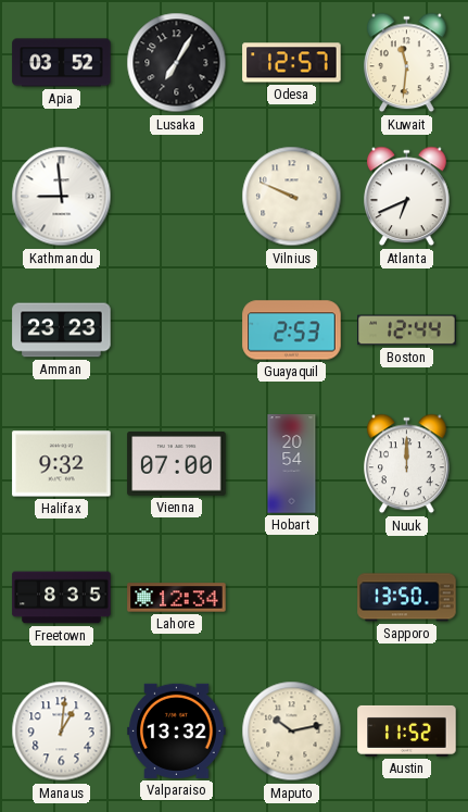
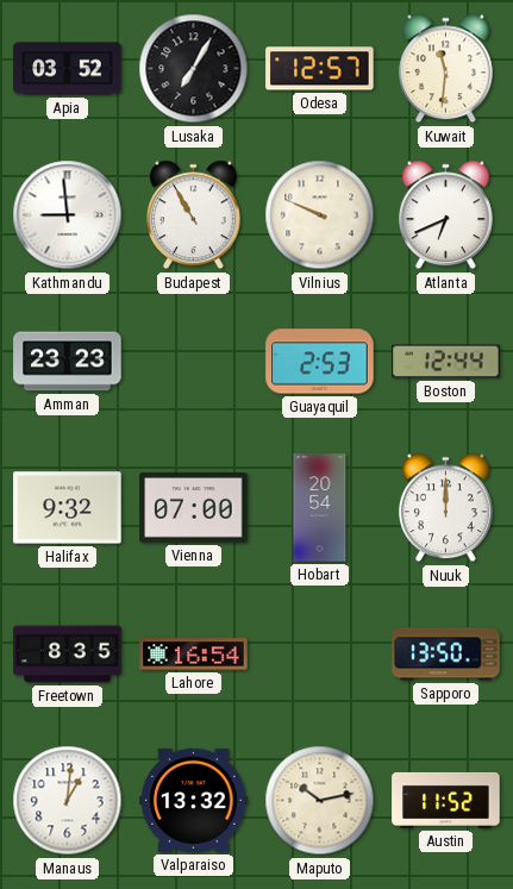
Budapest: none -> 10:55 (194, 215)
Lahore: 12:34 -> 16:54 (194, 655)
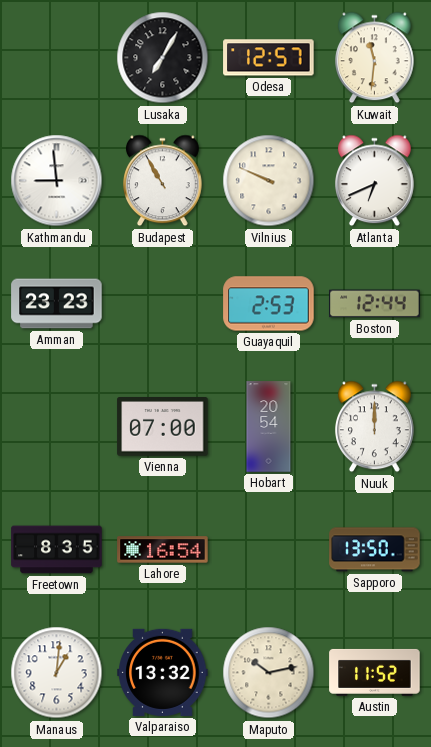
Apia: 03:52 -> none (68, 69)
Halifax: 9:32 -> none (68, 508)
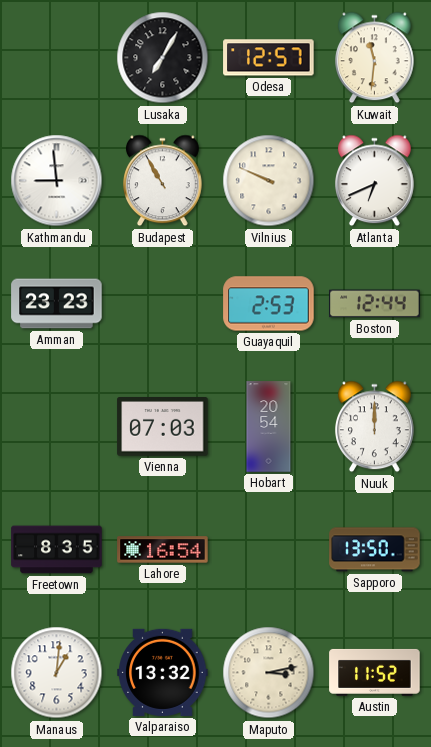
Vienna: 07:00 -> 07:03 (163, 427)
Maputo: 10:13 -> 3:13 (269, 673)
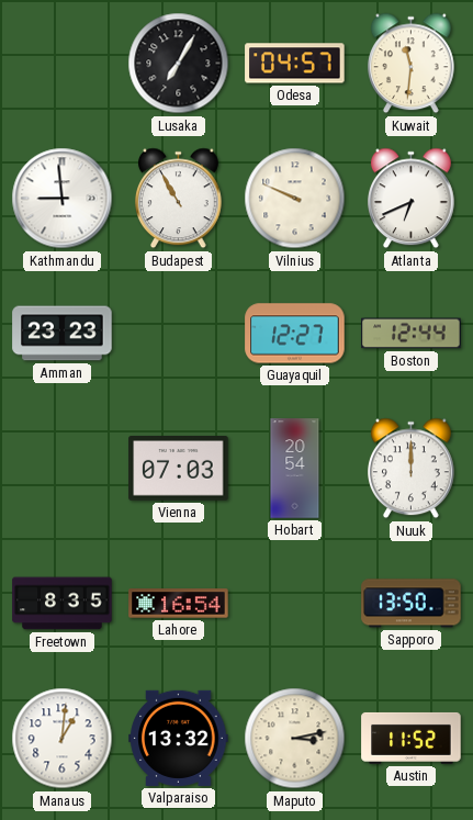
Odesa: 12:57 -> 04:57 (295, 64)
Guayaquil: 2:53 -> 12:27 (295, 334)
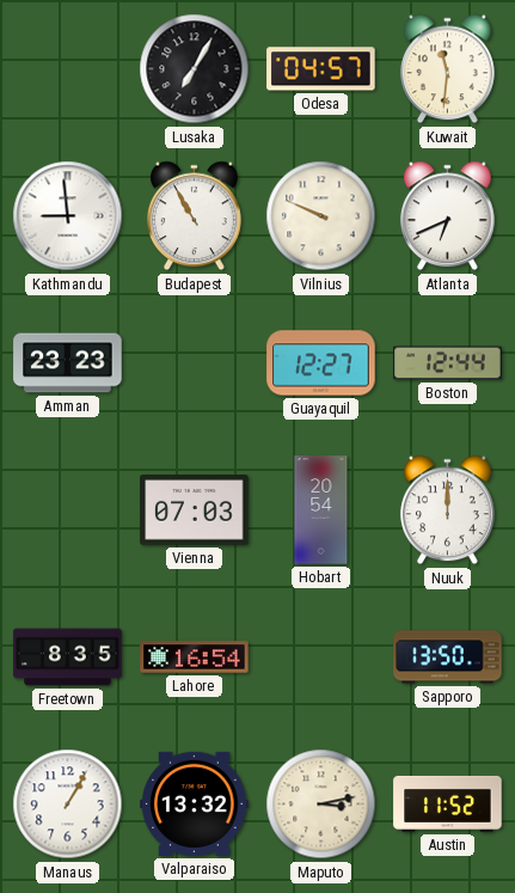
Manaus: 1:01 -> 1:05 (68, 805)
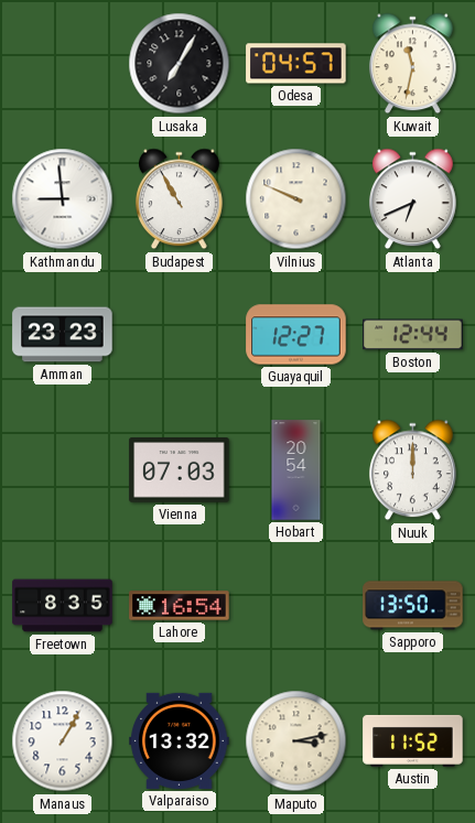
Kuwait: 11:31 -> 11:32 (413, 64)
